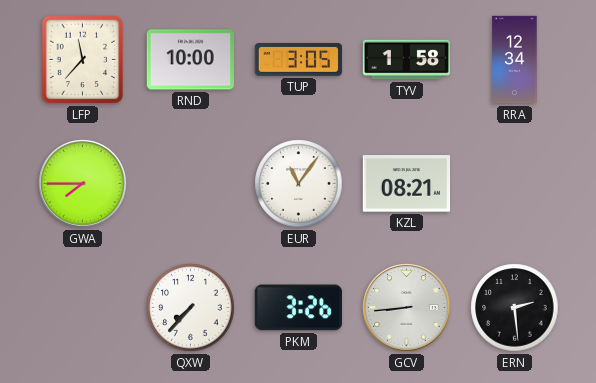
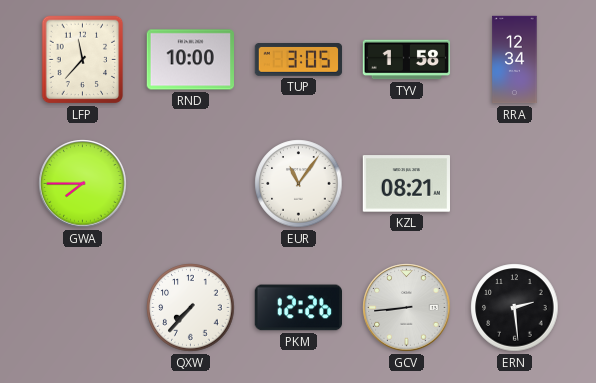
PKM: 3:26 -> 12:26 (298, 308)
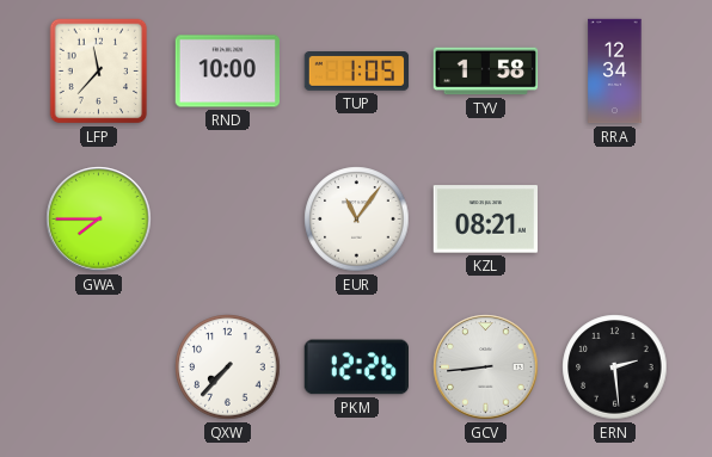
TUP: 3:05 -> 1:05 (357, 72)
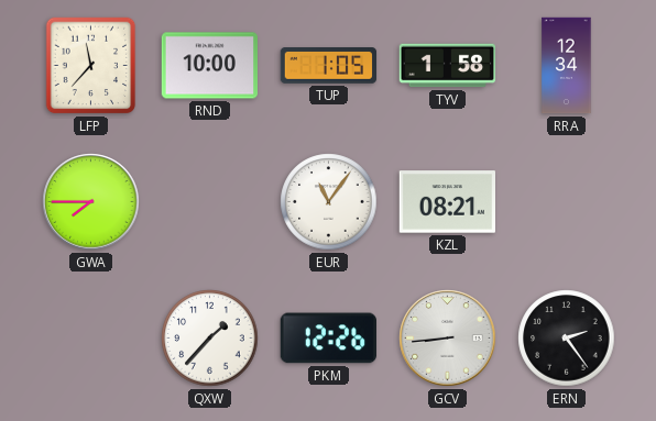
QXW: 7:37 -> 1:37 (210, 339)
ERN: 2:29 -> 2:24 (567, 339)
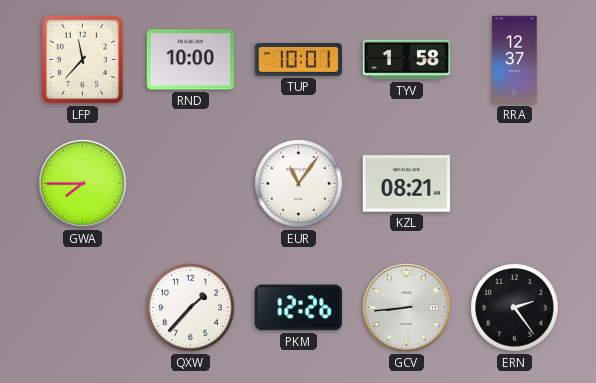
TUP: 1:05 -> 10:01 (299, 60)
RRA: 12:34 -> 12:37 (515, 60)
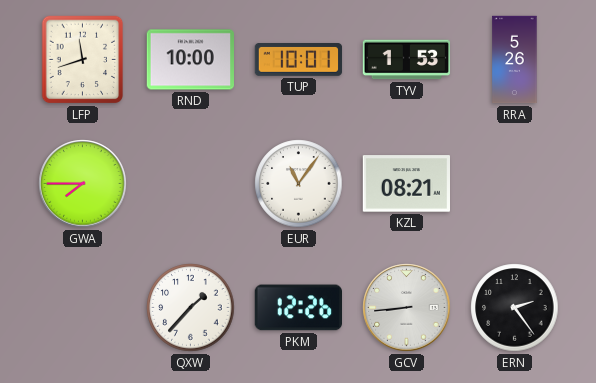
LFP: 11:37 -> 11:42 (83, 60)
TYV: 1:58 -> 1:53 (407, 60)
RRA: 12:37 -> 5:26 (515, 60)
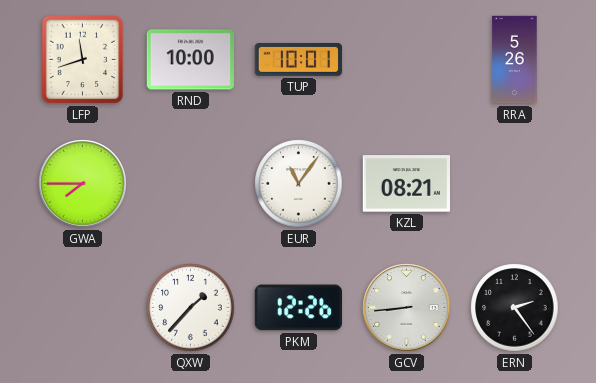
TYV: 1:53 -> none (407, 60)
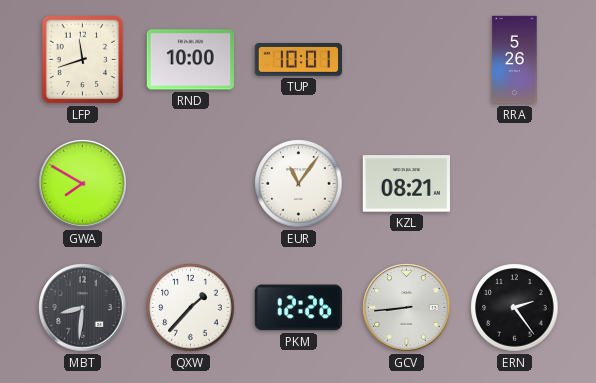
GWA: 7:45 -> 7:50 (83, 184)
MBT: none -> 8:31 (83, 308)
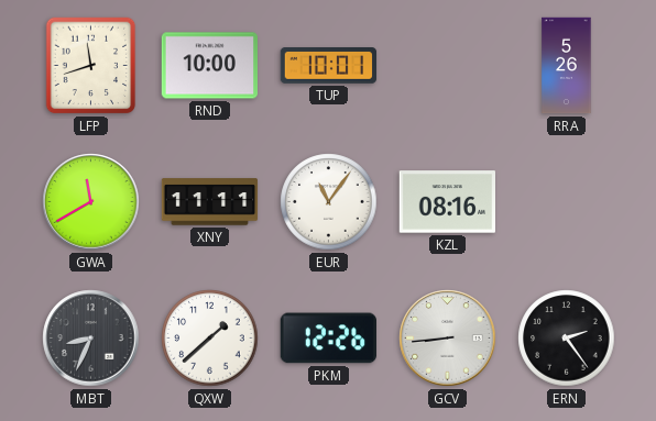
GWA: 7:50 -> 11:40 (91, 202)
XNY: none -> 11:11 (210, 202)
KZL: 08:21 -> 08:16 (447, 202)
MBT: 8:31 -> 8:34 (91, 339)
QXW: 1:37 -> 1:38 (210, 339)
